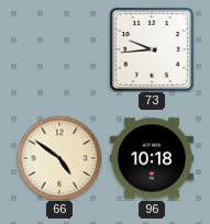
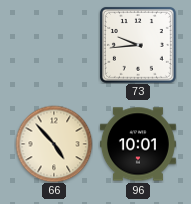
66: 4:51 -> 4:53 (54, 144)
96: 10:18 -> 10:01 (138, 144)
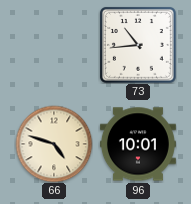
73: 9:44 -> 10:44 (138, 45)
66: 4:53 -> 4:48 (54, 144)
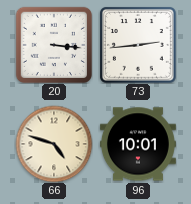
20: none -> 3:16 (53, 44)
73: 10:44 -> 2:44 (138, 45)
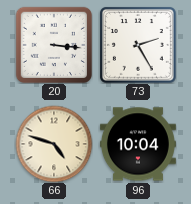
73: 2:44 -> 2:25 (138, 45)
96: 10:01 -> 10:04 (138, 144)
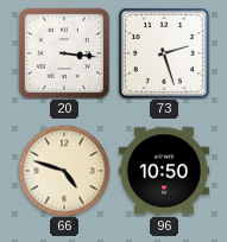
73: 2:25 -> 2:27 (164, 53)
96: 10:04 -> 10:50 (164, 171)
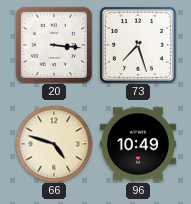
73: 2:27 -> 7:27 (138, 45)
96: 10:50 -> 10:49 (138, 144)
